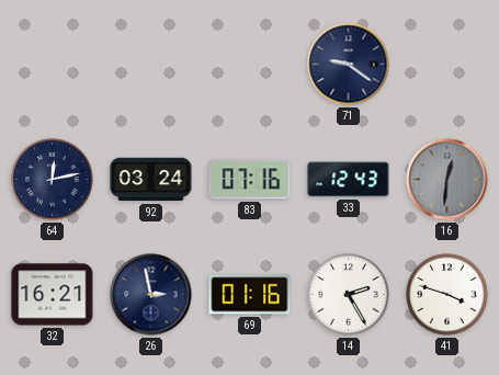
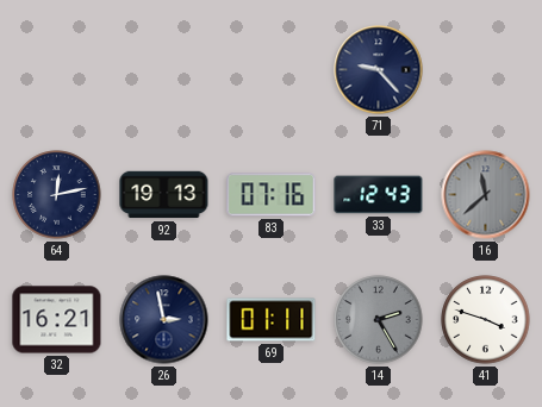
71: 9:21 -> 9:23 (379, 70)
92: 03:24 -> 19:13 (164, 195)
16: 12:31 -> 11:38 (486, 195)
69: 01:16 -> 01:11 (272, 320)
14 dial: white -> grey (379, 320)
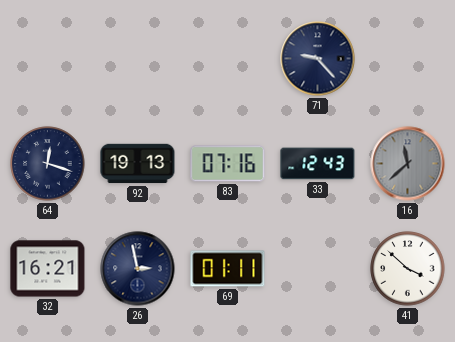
64: 12:13 -> 12:18 (48, 164)
14: 2:25 -> none (379, 320)
41: 3:48 -> 3:52 (408, 269)
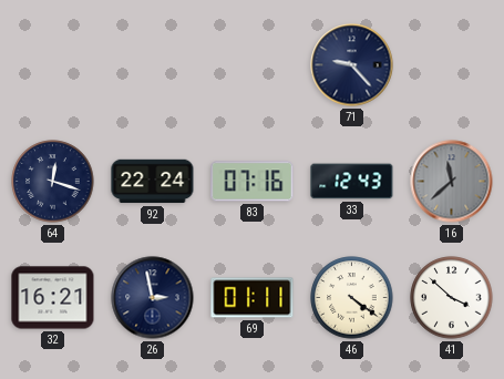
92: 19:13 -> 22:24 (153, 182)
46: none -> 4:21 (352, 298)
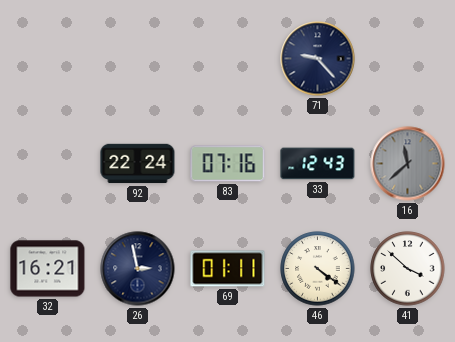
64: 12:18 -> none (53, 182)
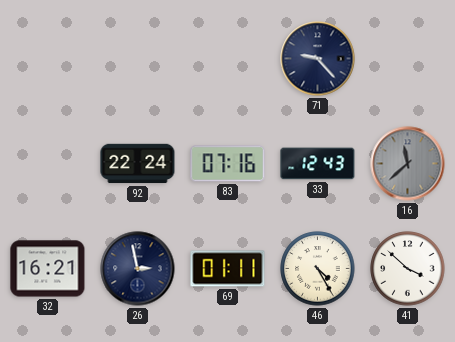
46: 4:21 -> 4:25 (318, 269)
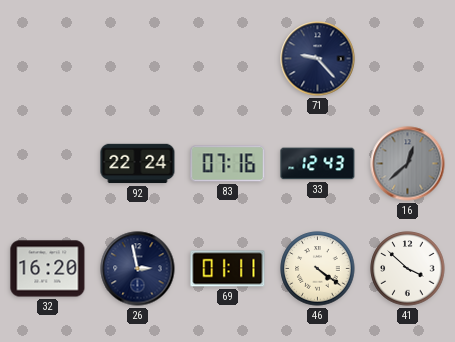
16: 11:38 -> 12:38 (408, 164)
32: 16:21 -> 16:20 (48, 269)
46: 4:25 -> 4:21 (318, 269)
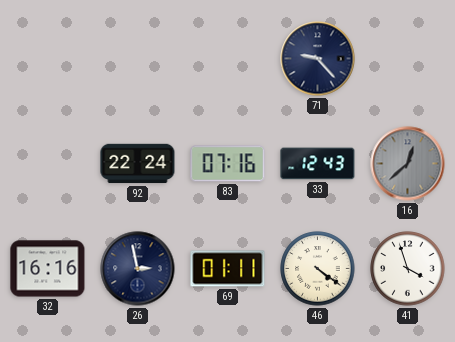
32: 16:20 -> 16:16 (48, 269)
41: 3:52 -> 3:57 (408, 269)
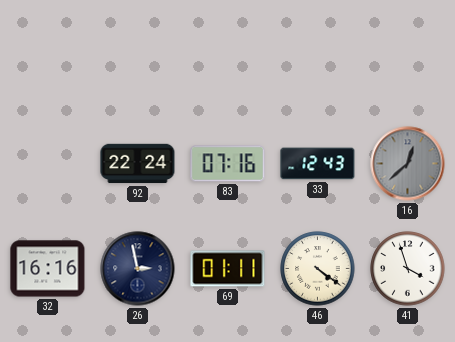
71: 9:23 -> none (318, 59)
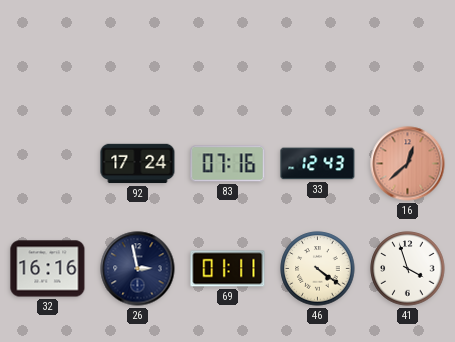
92: 22:24 -> 17:24 (138, 164)
16 dial: grey -> salmon (408, 164)
